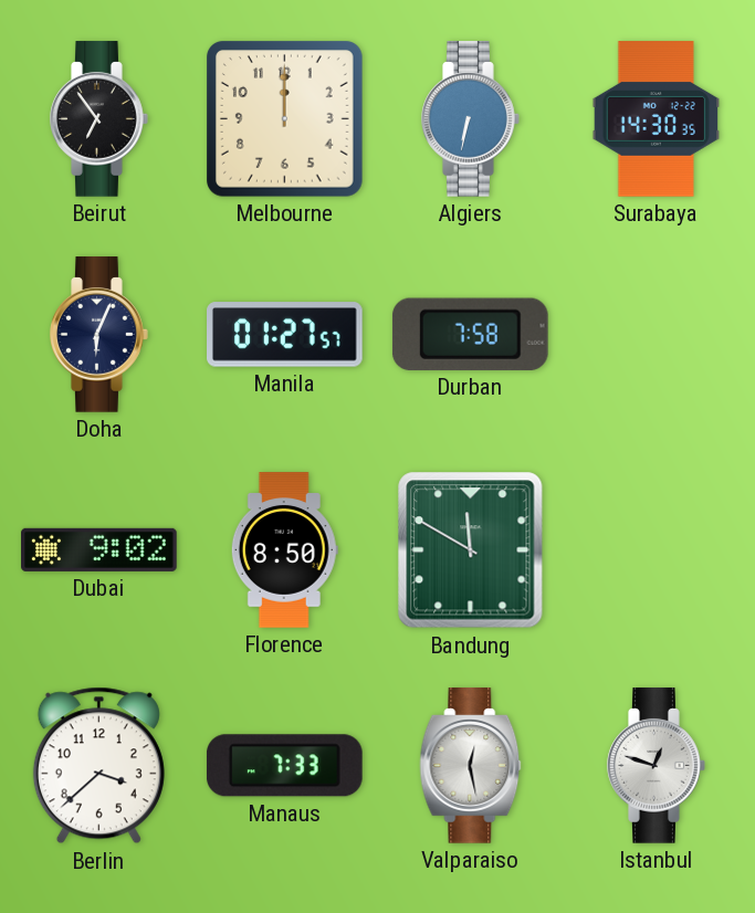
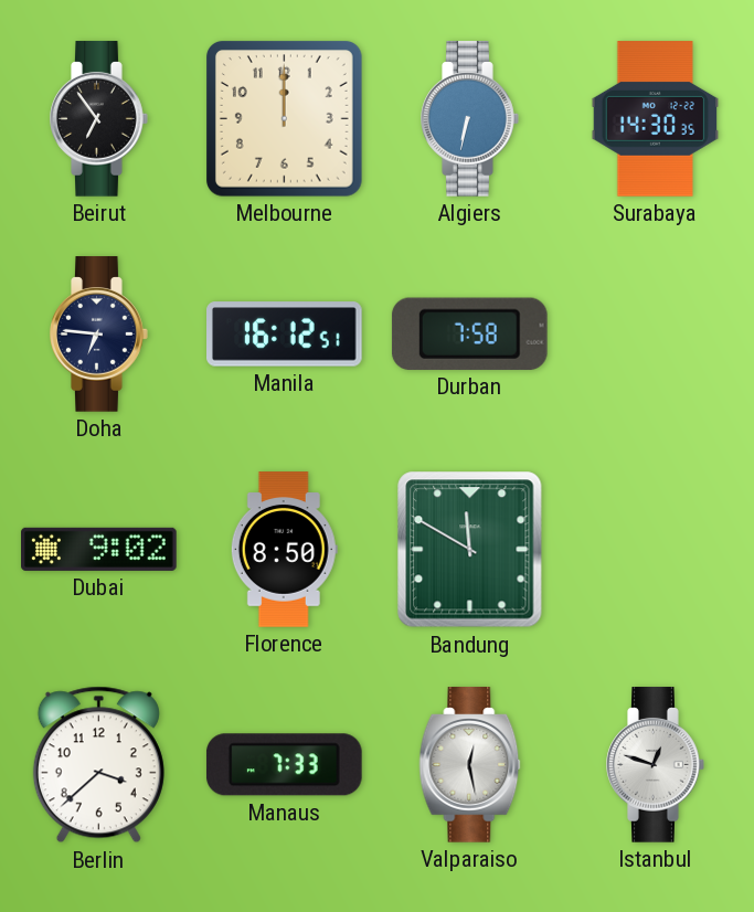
Doha: 6:04 -> 6:46 (99, 335)
Manila: 01:27 -> 16:12 (285, 335)
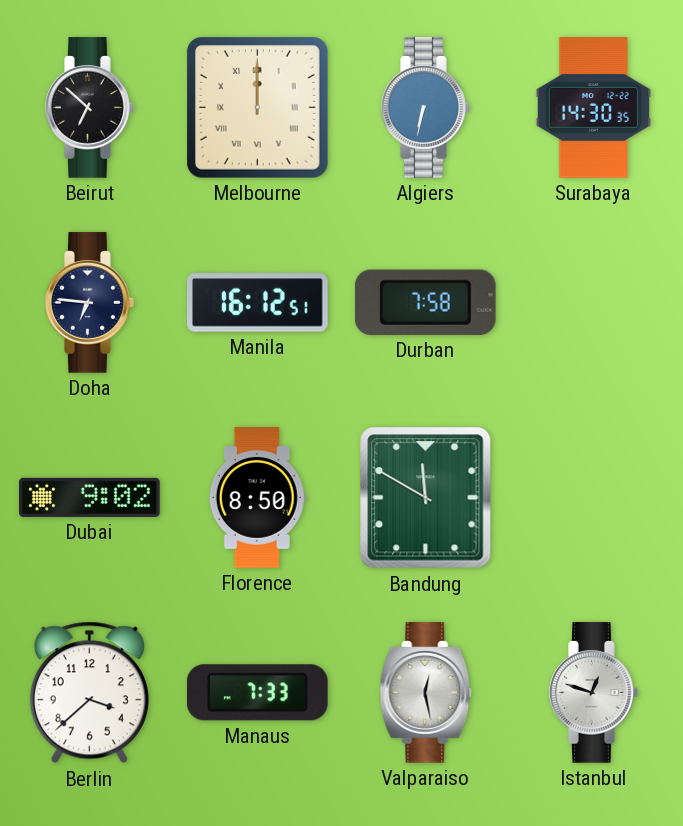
Beirut: 6:54 -> 6:52 (90, 108)
Melbourne numerals: Arabic -> Roman (258, 108)
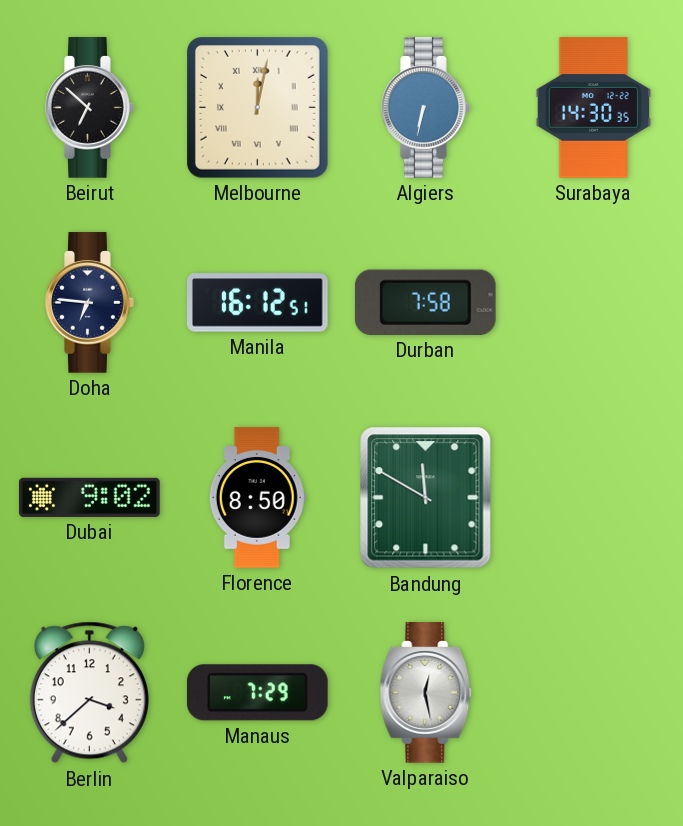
Melbourne: 12:00 -> 12:02 (258, 108)
Manaus: 7:33 -> 7:29 (257, 693)
Istanbul: 12:48 -> none (594, 693)
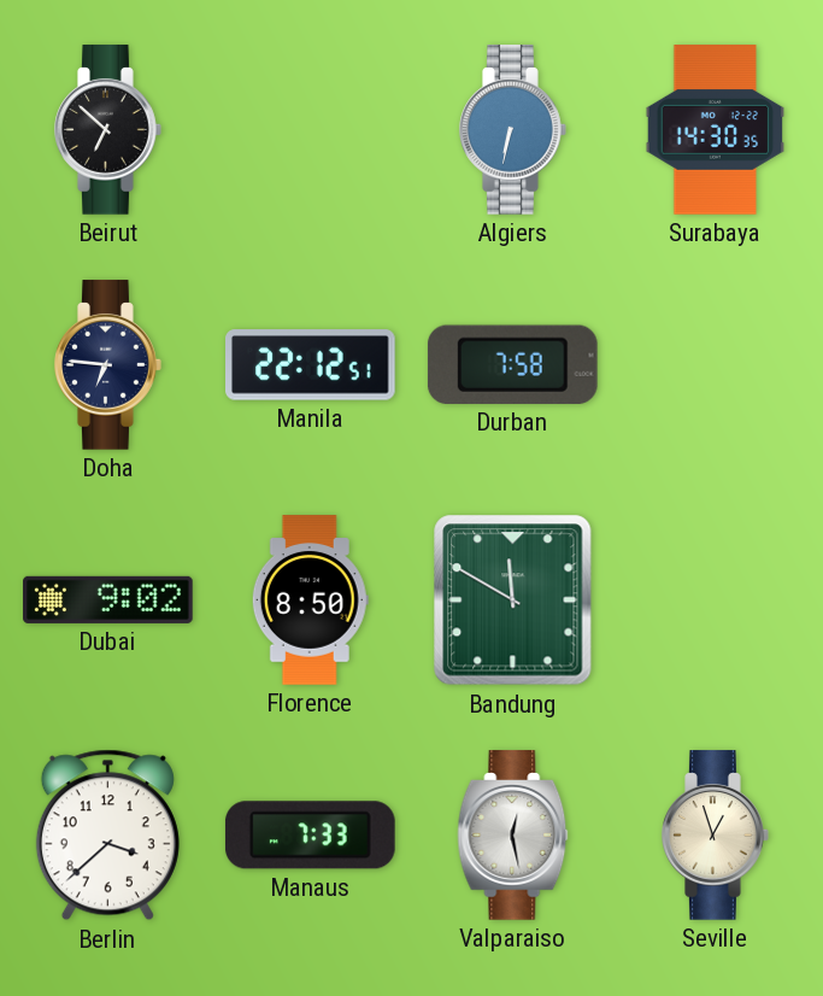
Melbourne: 12:02 -> none (258, 108)
Manila: 16:12 -> 22:12 (311, 365)
Manaus: 7:29 -> 7:33 (310, 836)
Seville: none -> 12:57 (716, 836)
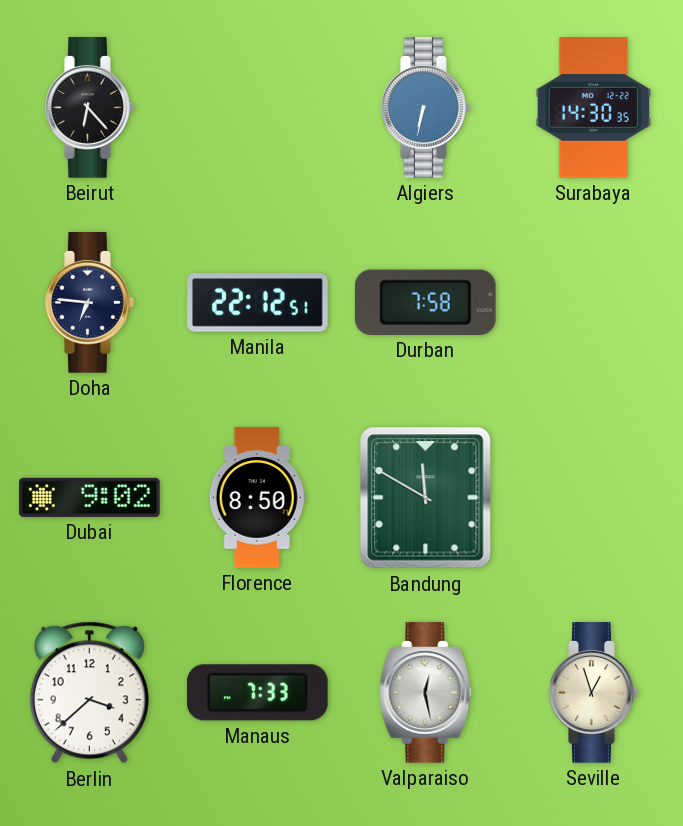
Beirut: 6:52 -> 6:23 (90, 108)
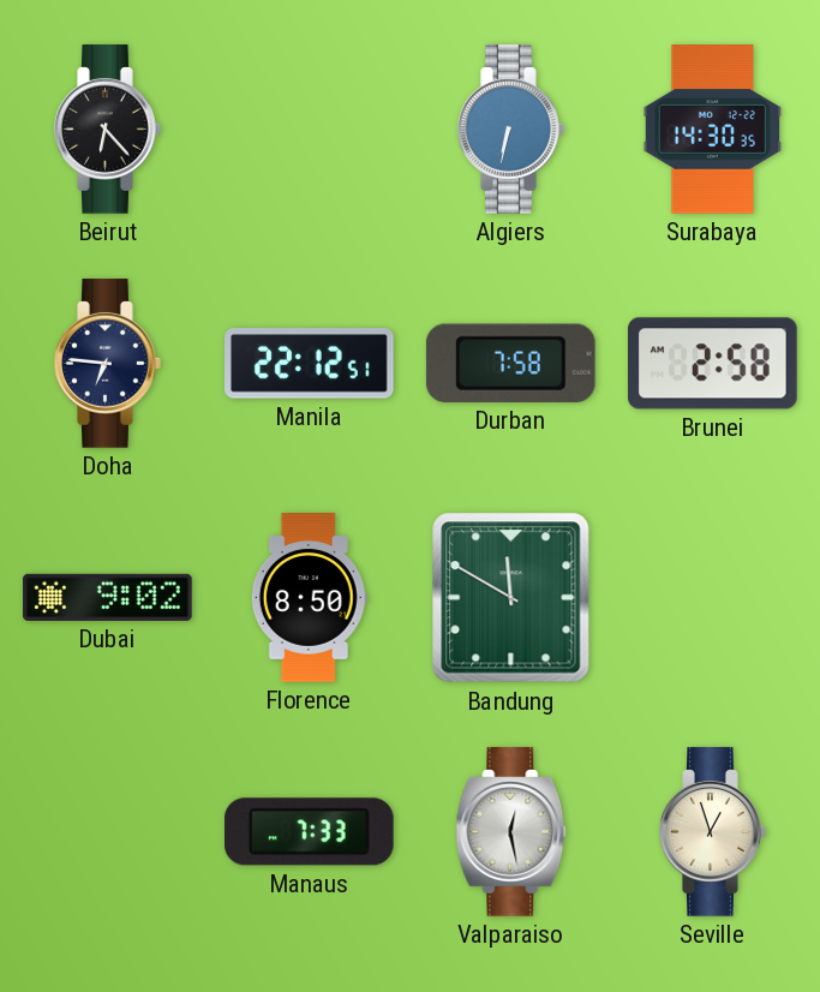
Brunei: none -> 2:58 (713, 364)
Berlin: 3:38 -> none (89, 693)
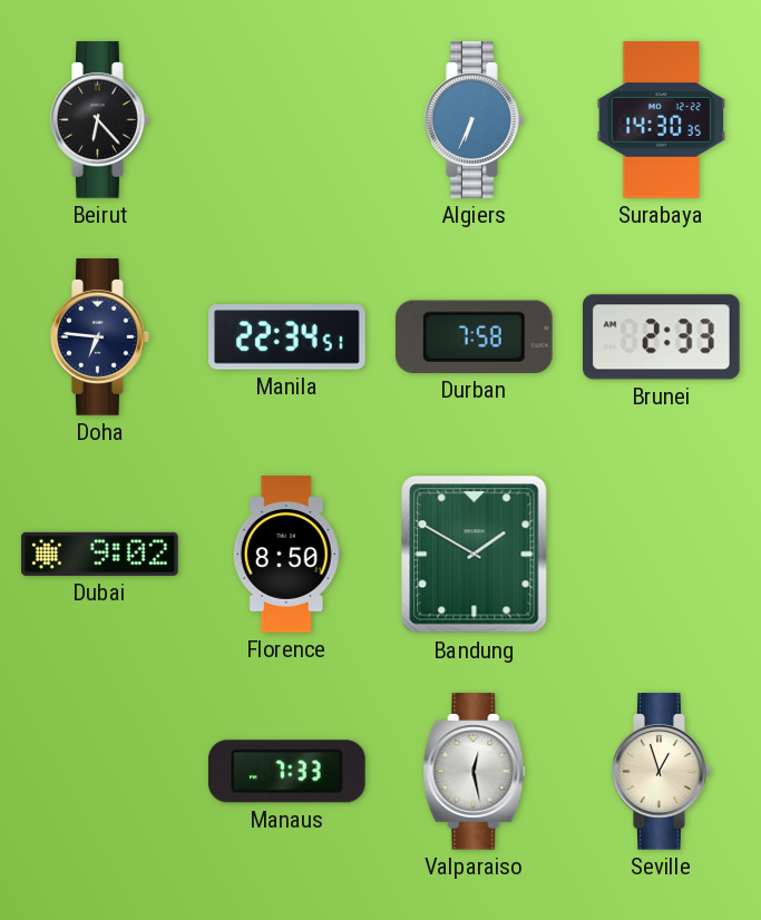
Algiers: 6:32 -> 6:34 (475, 120)
Manila: 22:12 -> 22:34 (287, 337)
Brunei: 2:58 -> 2:33 (662, 337)
Bandung: 11:50 -> 1:50 (475, 555)
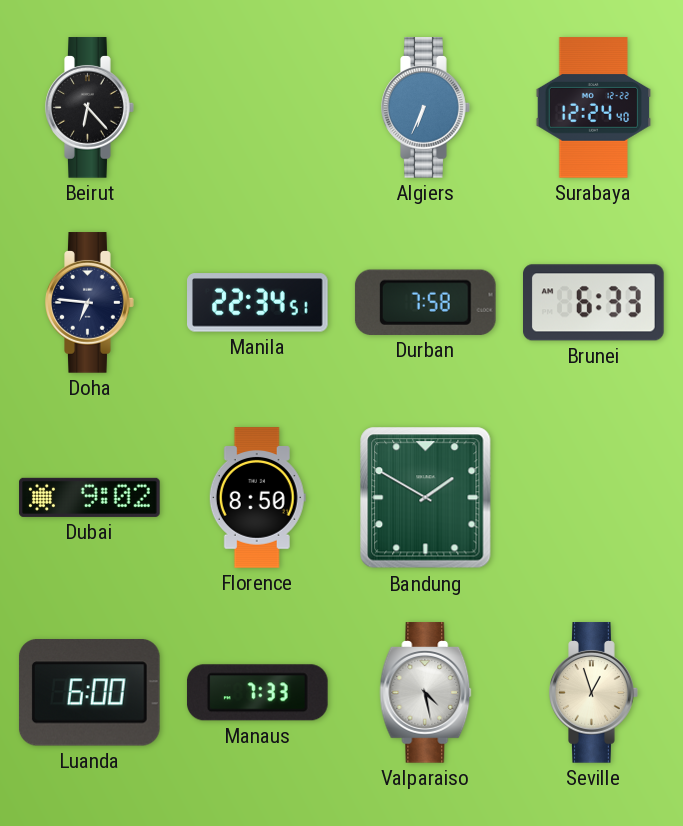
Surabaya: 14:30 -> 12:24 (594, 108)
Brunei: 2:33 -> 6:33 (594, 303)
Luanda: none -> 6:00 (89, 693)
Valparaiso: 12:28 -> 4:28 (426, 693)
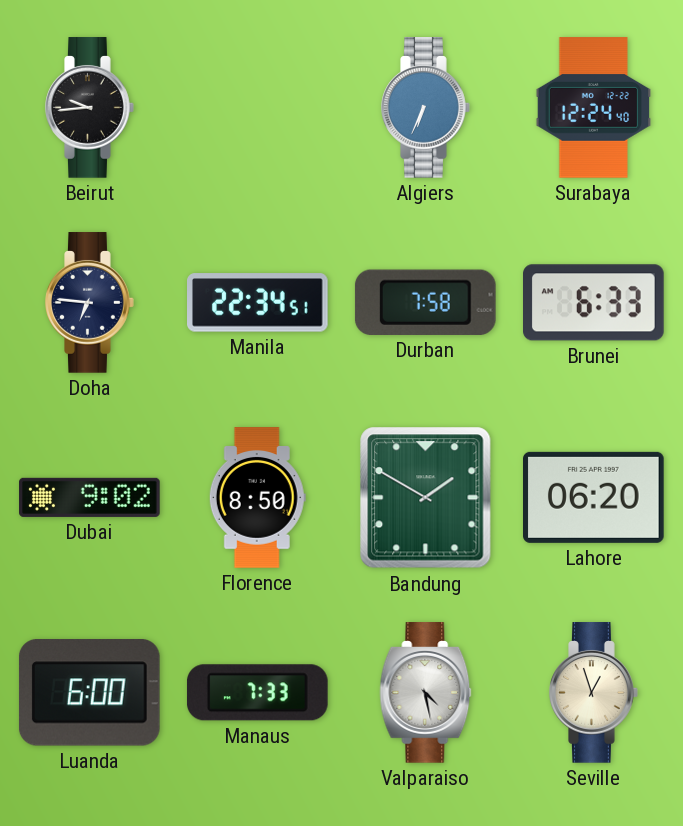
Beirut: 6:23 -> 9:44 (90, 108)
Lahore: none -> 06:20 (594, 497)
